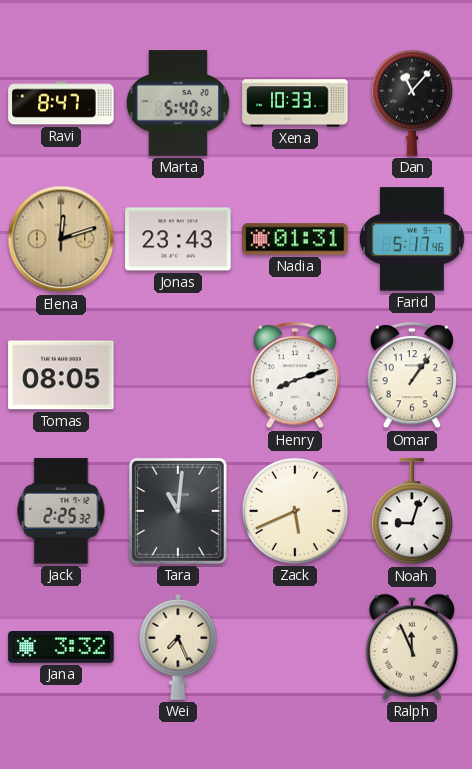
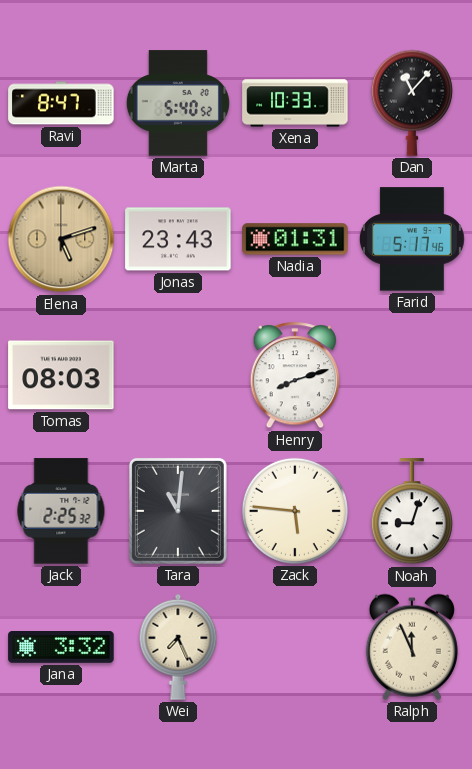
Elena: 12:12 -> 5:12 (61, 239)
Tomas: 08:05 -> 08:03 (61, 375)
Omar: 1:06 -> none (412, 376)
Zack: 5:41 -> 5:46 (295, 511)
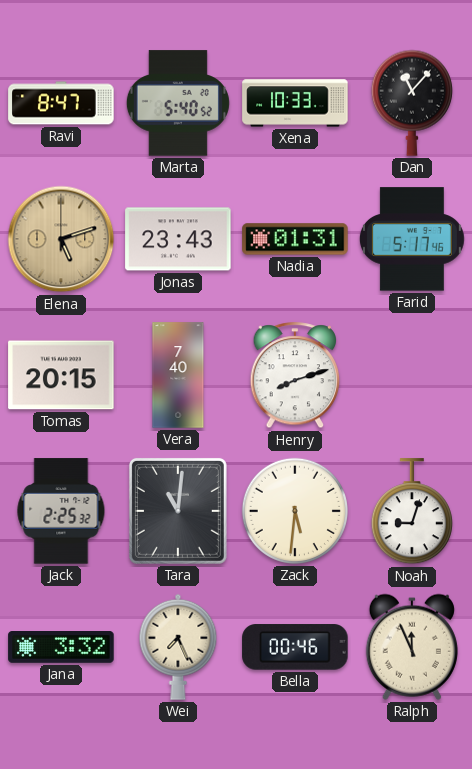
Tomas: 08:03 -> 20:15 (61, 375)
Vera: none -> 7:40 (178, 375)
Zack: 5:46 -> 5:31 (295, 511)
Bella: none -> 00:46 (295, 647)
